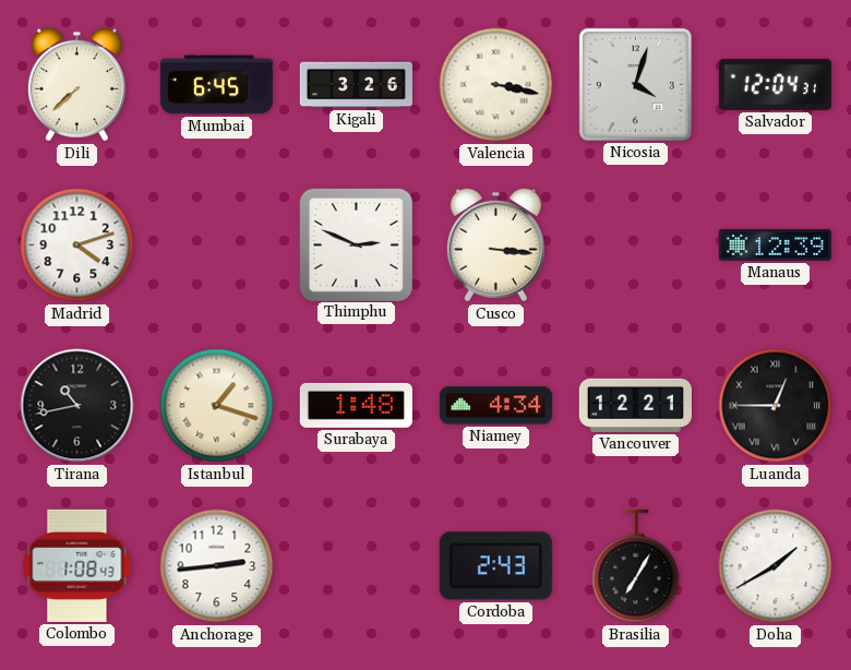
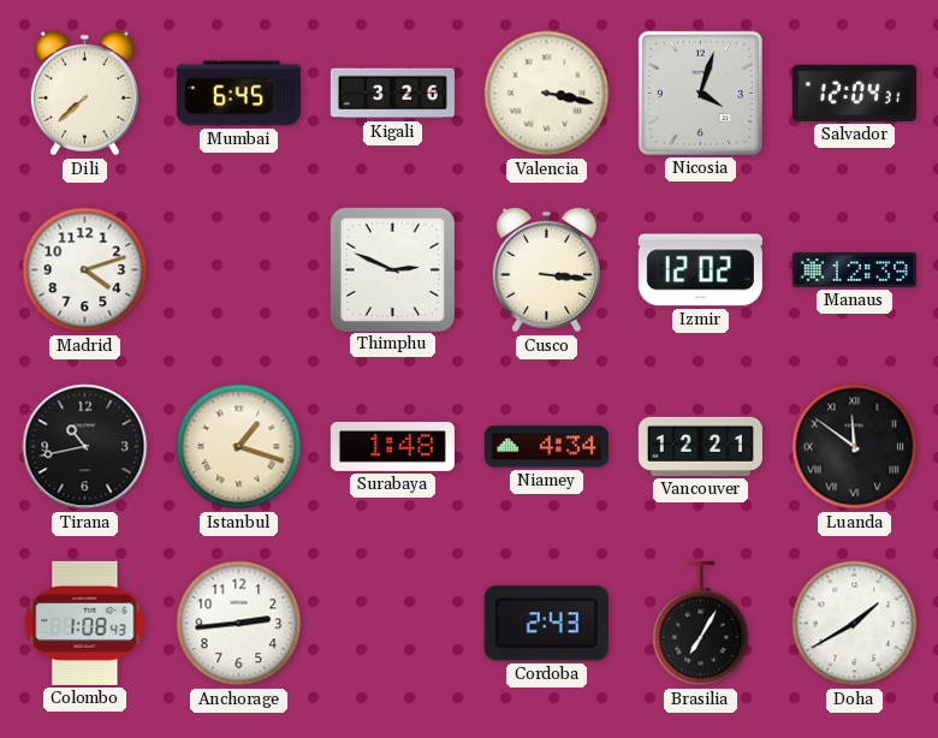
Izmir: none -> 12:02 (700, 270)
Luanda: 12:45 -> 11:51 (855, 447)
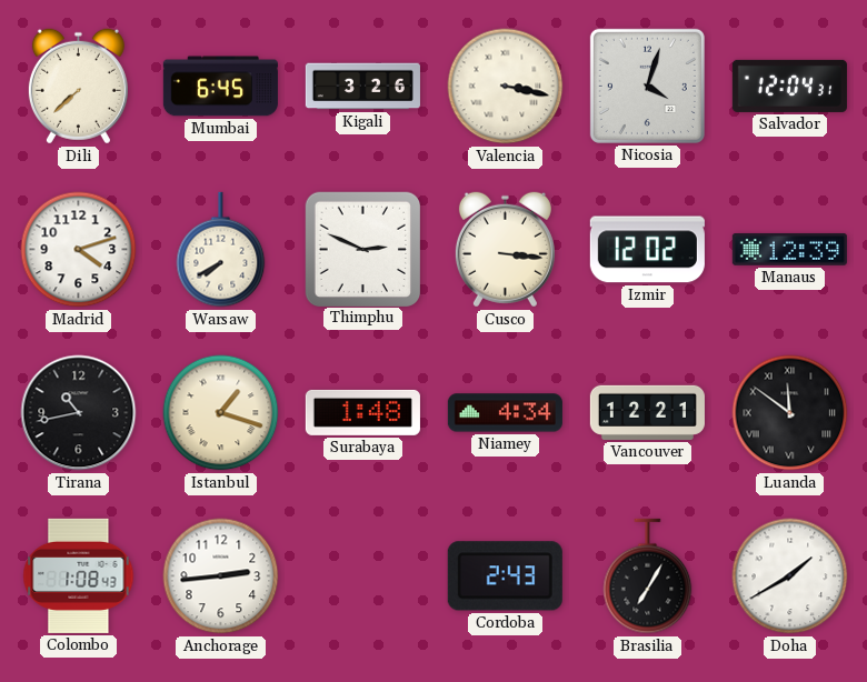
Warsaw: none -> 7:40 (221, 250)
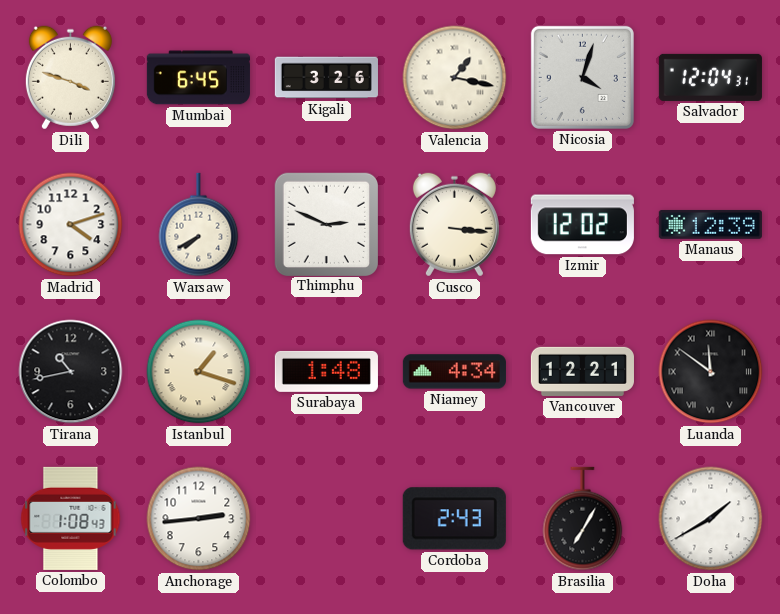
Dili: 7:38 -> 3:48 (70, 78)
Valencia: 3:17 -> 1:17 (455, 78)
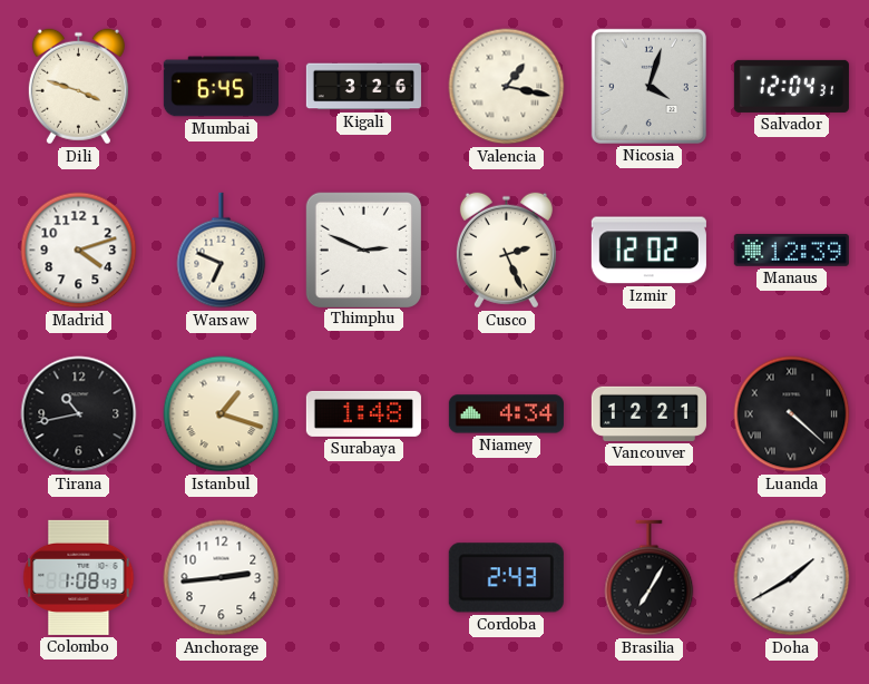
Warsaw: 7:40 -> 6:49 (222, 251)
Cusco: 3:16 -> 2:26 (506, 251)
Luanda: 11:51 -> 4:22 (792, 414)
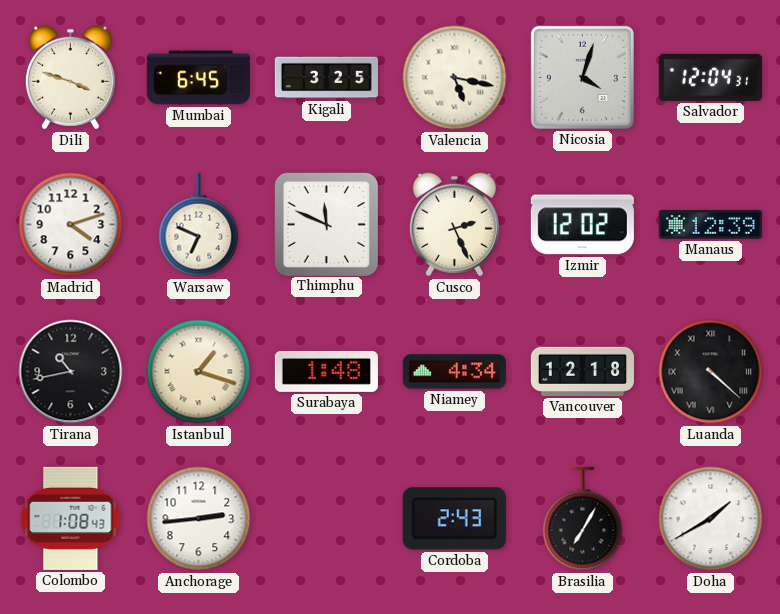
Kigali: 3:26 -> 3:25 (326, 78)
Valencia: 1:17 -> 5:17 (455, 78)
Thimphu: 2:49 -> 11:49 (326, 224)
Vancouver: 12:21 -> 12:18 (582, 371)
